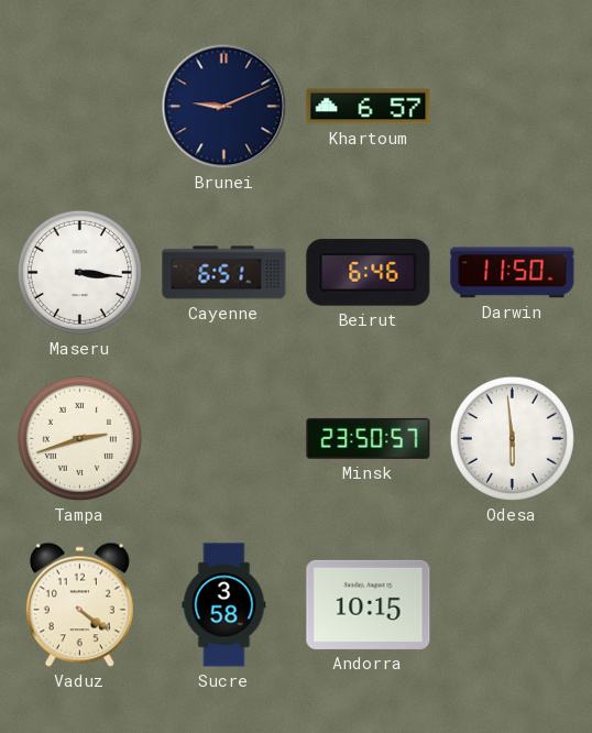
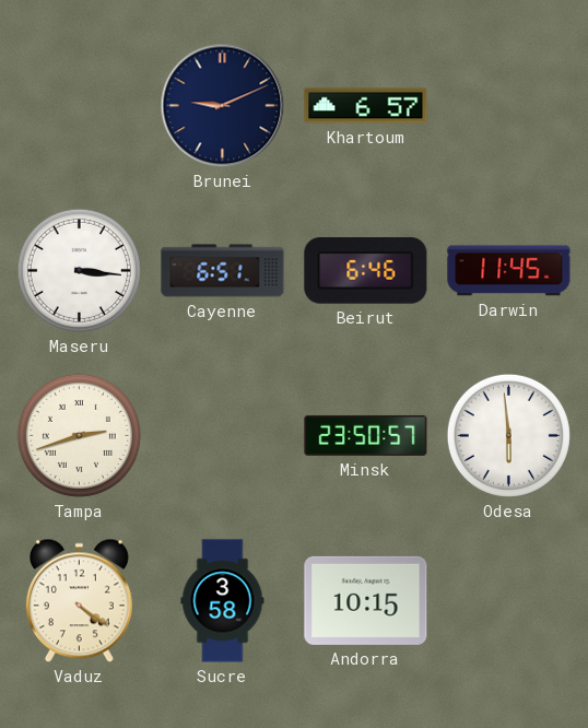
Darwin: 11:50 -> 11:45 (509, 271)
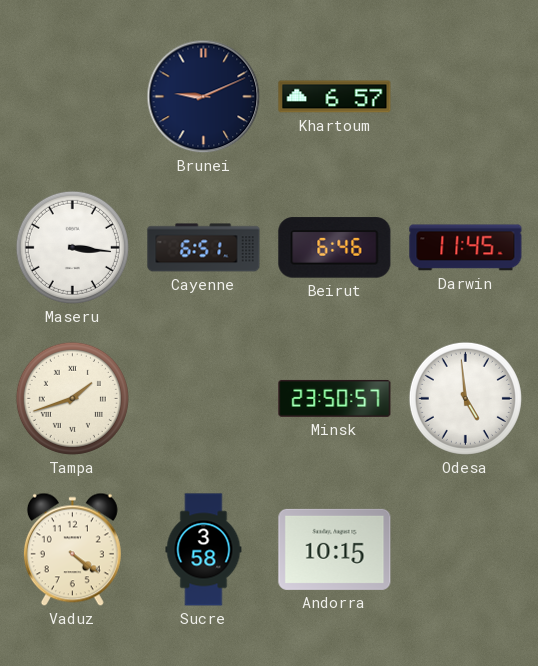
Tampa: 2:42 -> 1:42 (72, 398)
Odesa: 5:59 -> 4:59 (465, 398)
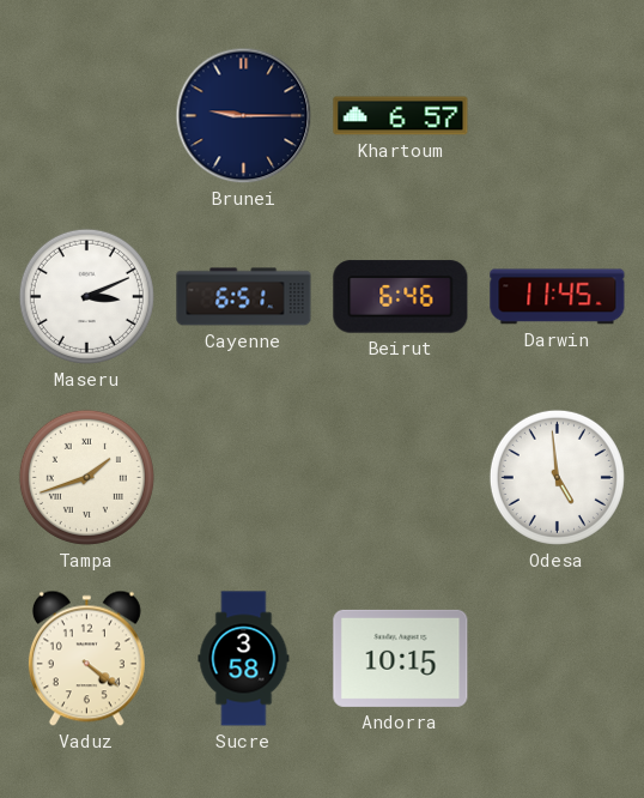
Brunei: 9:11 -> 9:15 (244, 116)
Maseru: 3:16 -> 3:11 (86, 296)
Minsk: 23:50 -> none (335, 398)
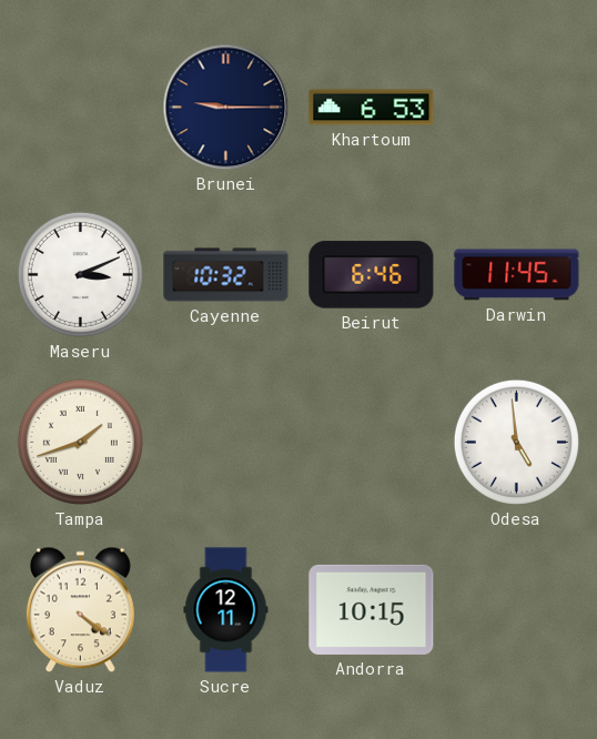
Khartoum: 6:57 -> 6:53 (372, 108)
Cayenne: 6:51 -> 10:32 (226, 275)
Sucre: 3:58 -> 12:11 (226, 610)
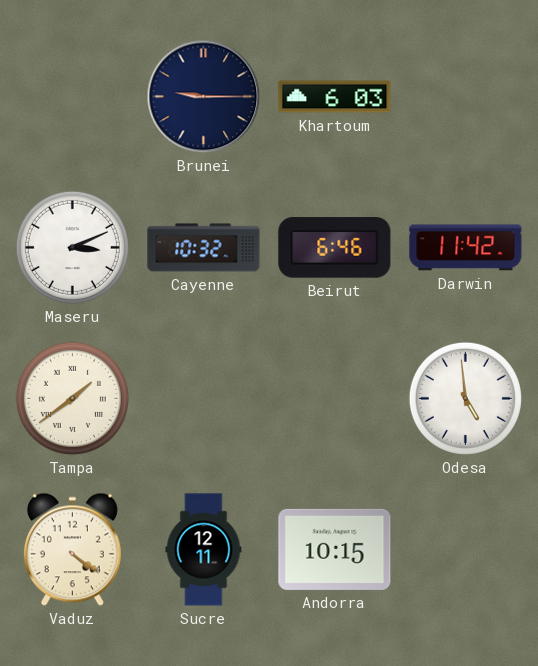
Khartoum: 6:53 -> 6:03 (335, 97)
Darwin: 11:45 -> 11:42 (466, 248)
Tampa: 1:42 -> 1:39 (72, 398)
